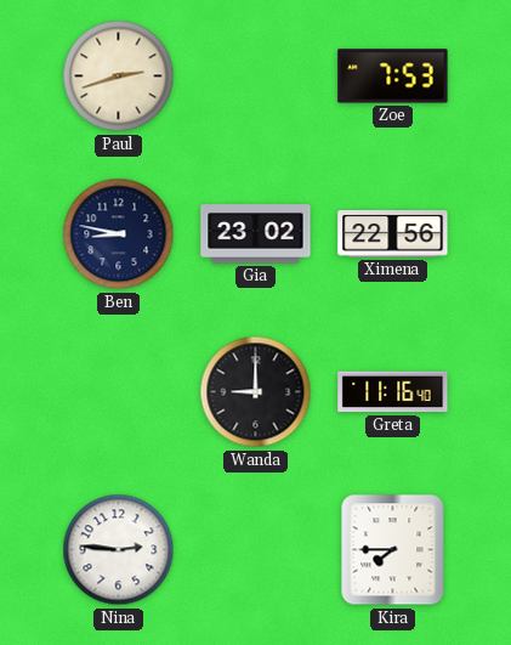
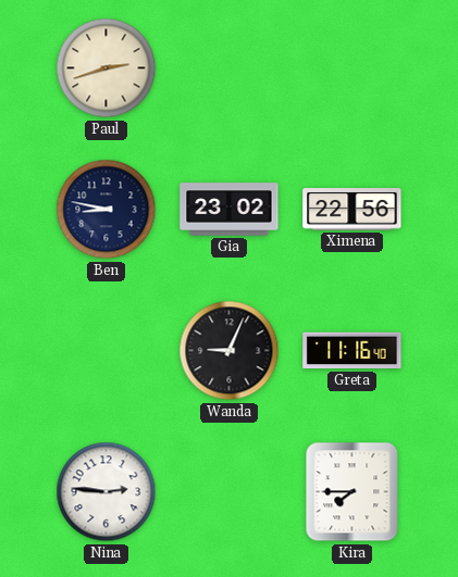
Zoe: 7:53 -> none (393, 77)
Wanda: 9:00 -> 9:04 (230, 351)
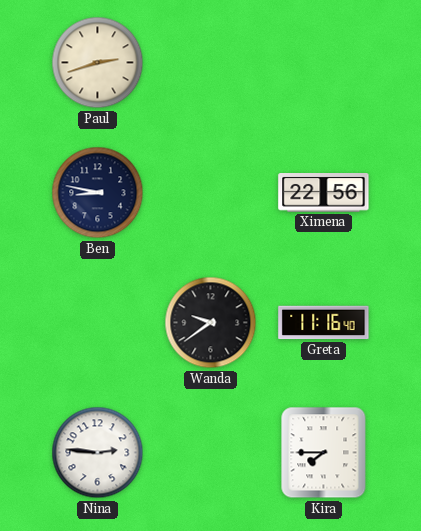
Gia: 23:02 -> none (230, 210)
Wanda: 9:04 -> 9:39 (211, 323)
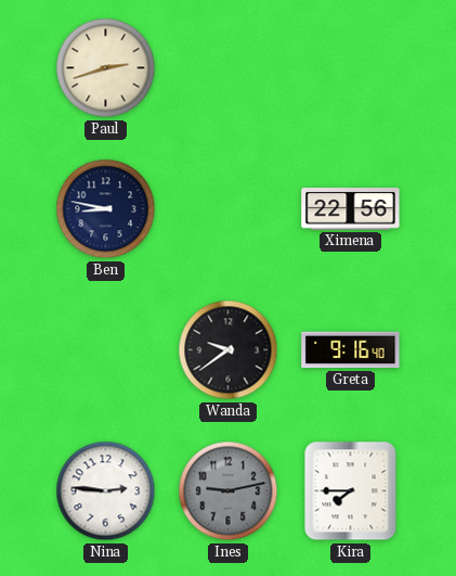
Greta: 11:16 -> 9:16 (351, 350)
Ines: none -> 9:13 (229, 491)
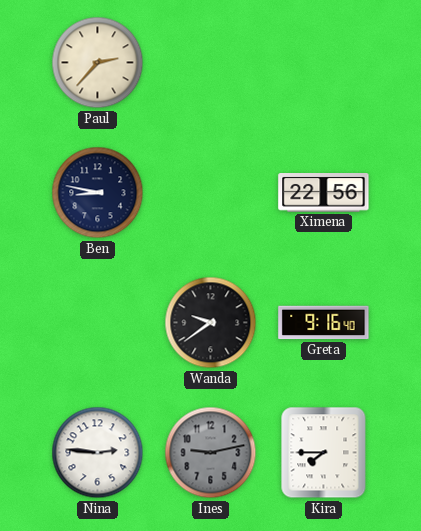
Paul: 2:42 -> 2:37 (98, 63)
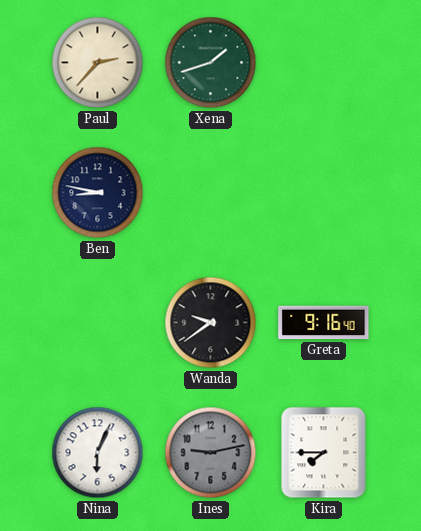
Xena: none -> 1:42 (211, 63)
Ximena: 22:56 -> none (324, 193)
Nina: 2:46 -> 6:04 (98, 453)
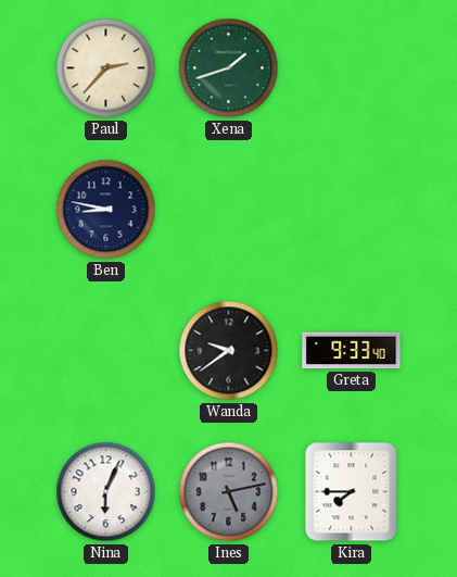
Greta: 9:16 -> 9:33 (352, 351)
Ines: 9:13 -> 5:13 (229, 492)
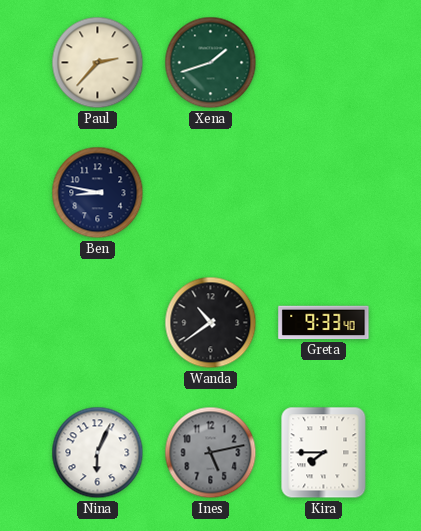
Wanda: 9:39 -> 10:39 (211, 323)
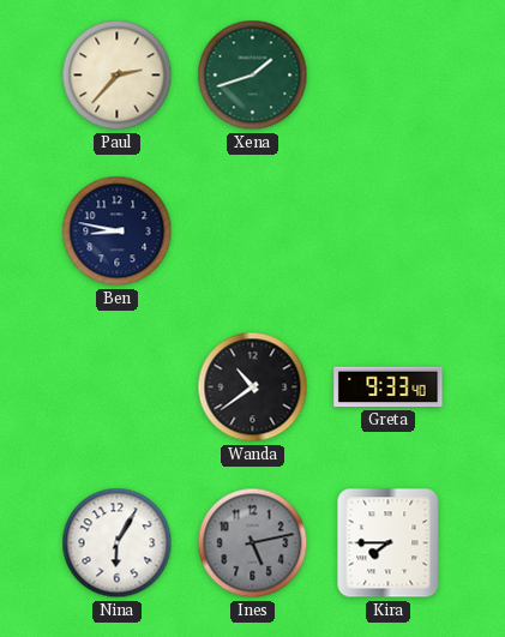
Nina: 6:04 -> 6:05 (118, 543)
